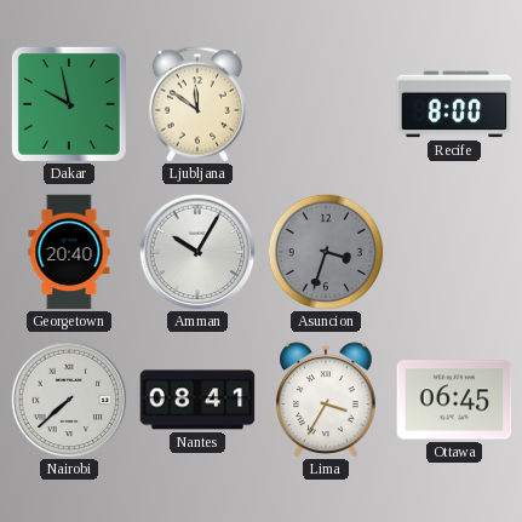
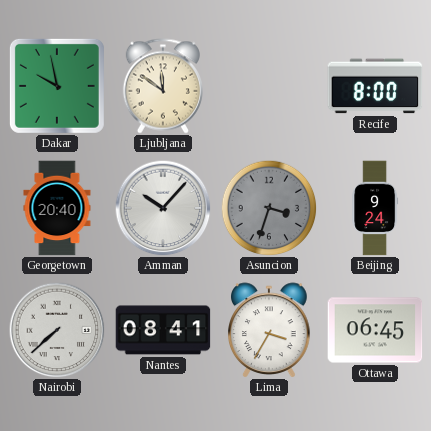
Amman: 10:05 -> 10:07 (163, 208)
Beijing: none -> 9:24 (375, 208)
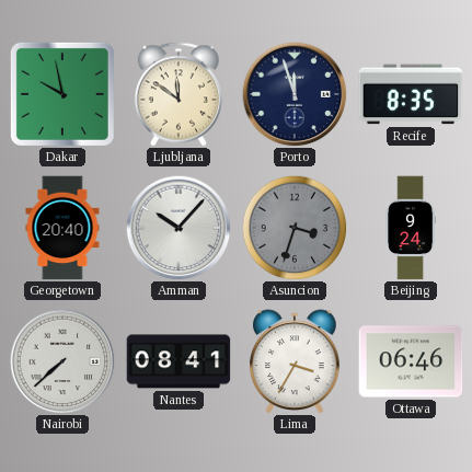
Porto: none -> 11:57 (295, 94)
Recife: 8:00 -> 8:35 (411, 94)
Ottawa: 06:45 -> 06:46 (411, 361)
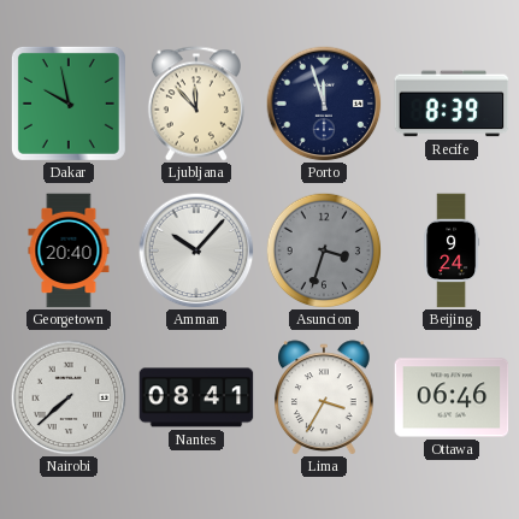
Ljubljana: 11:51 -> 11:53 (196, 104)
Recife: 8:35 -> 8:39 (452, 104)
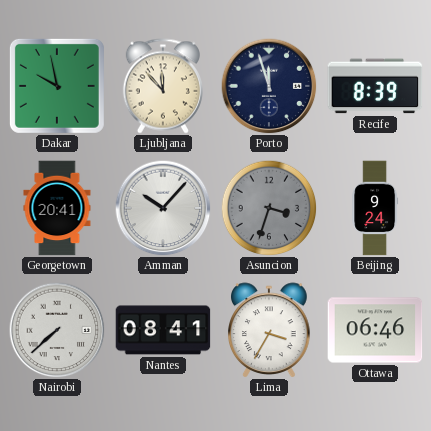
Georgetown: 20:40 -> 20:41 (57, 208)
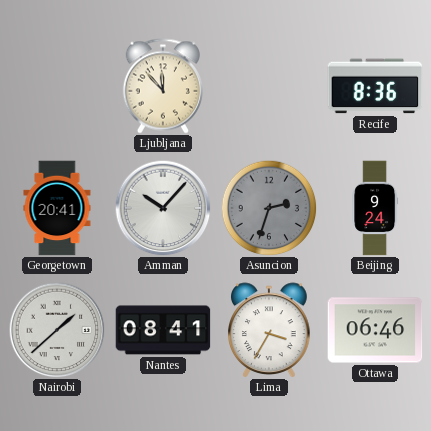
Dakar: 9:58 -> none (57, 86)
Porto: 11:57 -> none (269, 86)
Recife: 8:39 -> 8:36 (375, 86)
Asuncion: 3:33 -> 2:33 (269, 208)
Nairobi: 7:38 -> 1:38 (57, 330)
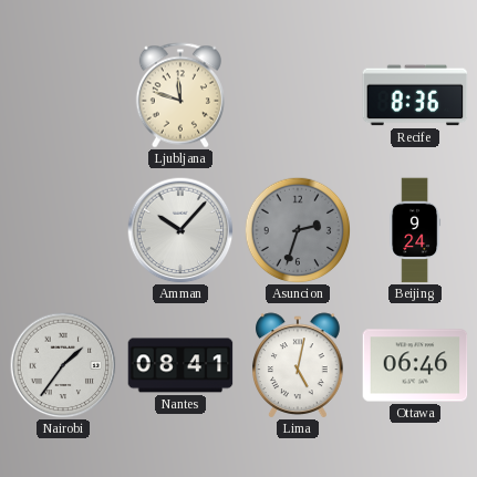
Ljubljana: 11:53 -> 11:48 (180, 95)
Georgetown: 20:41 -> none (57, 208)
Nairobi: 1:38 -> 1:36 (63, 365)
Lima: 3:35 -> 5:02 (299, 365)
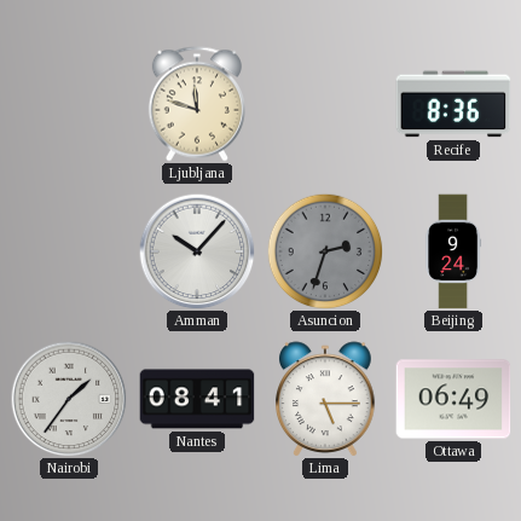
Lima: 5:02 -> 5:15 (326, 399)
Ottawa: 06:46 -> 06:49 (453, 399)
